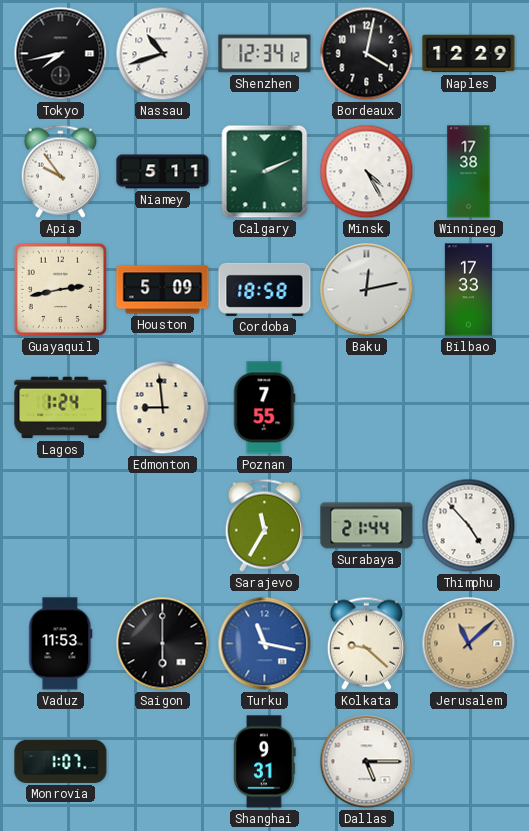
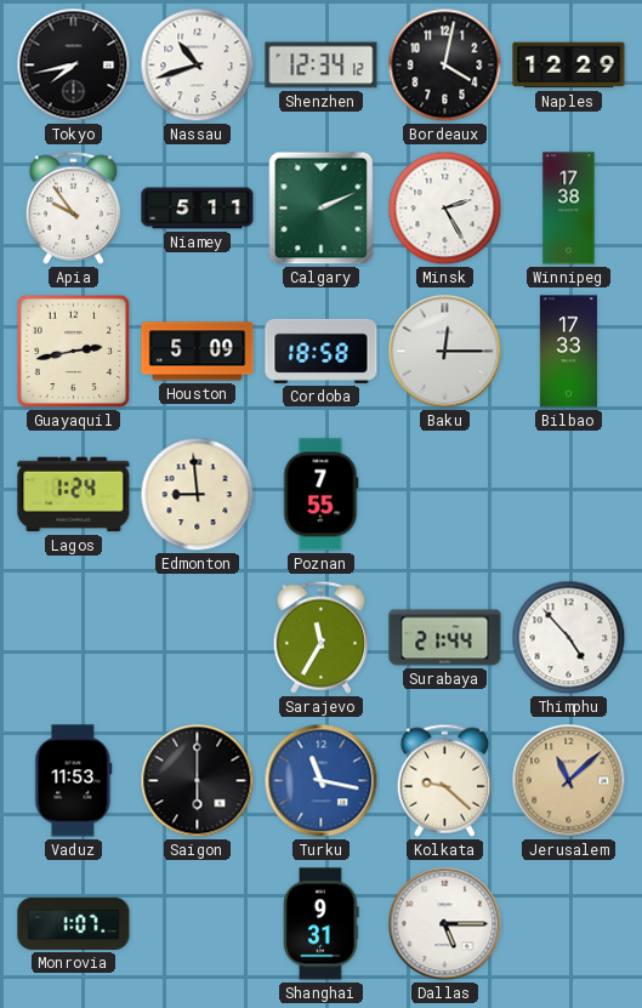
Minsk: 4:25 -> 2:25 (445, 209)
Baku: 12:13 -> 12:15 (445, 352)
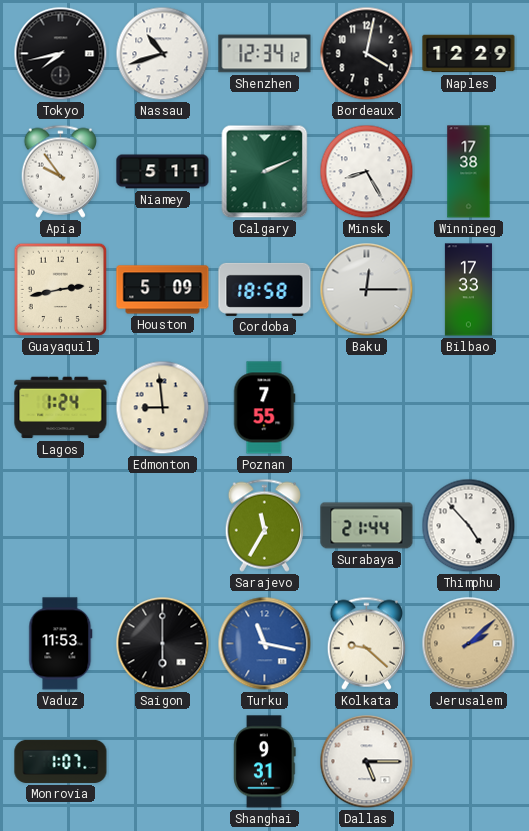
Minsk: 2:25 -> 8:25 (367, 172)
Jerusalem: 11:08 -> 2:08 (469, 644)
